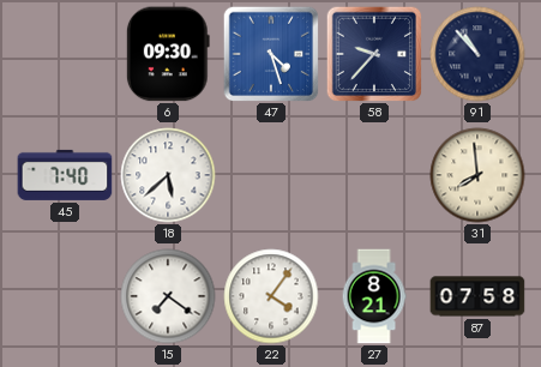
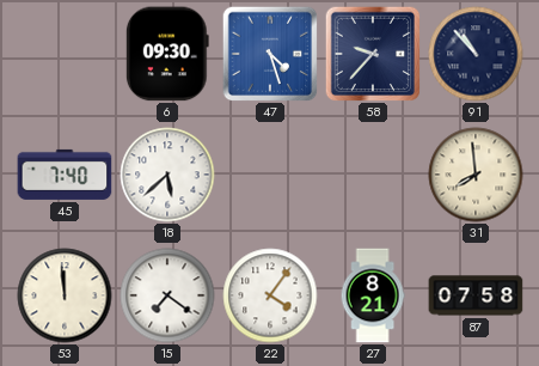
53: none -> 11:59 (65, 295)
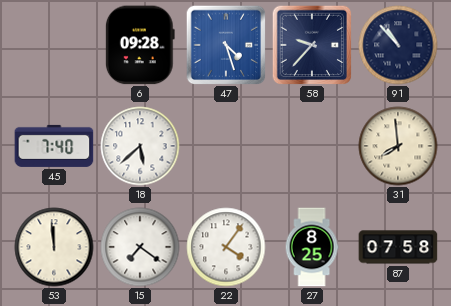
6: 09:30 -> 09:28 (140, 45)
27: 8:21 -> 8:25 (312, 247)
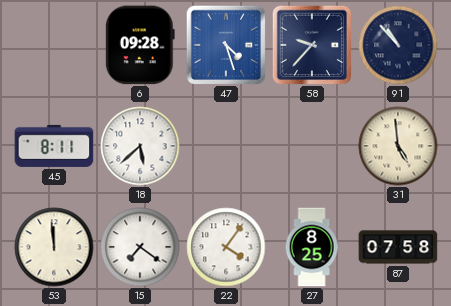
45: 7:40 -> 8:11 (54, 146)
31: 7:59 -> 4:59 (398, 146)
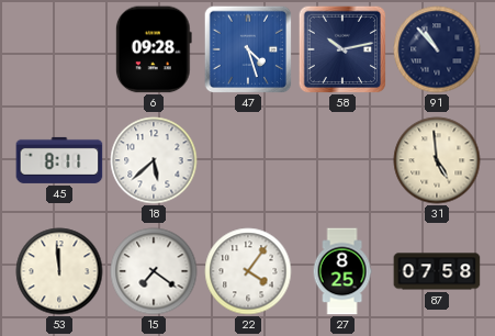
58: 9:37 -> 10:13 (342, 49)
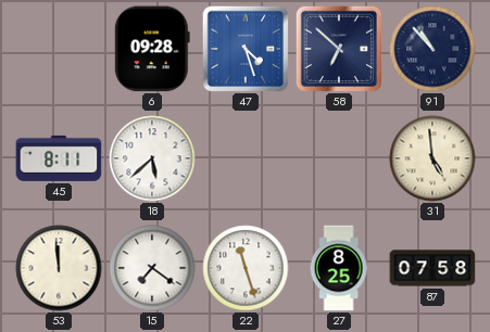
58: 10:13 -> 6:52 (339, 49)
22: 4:06 -> 11:27 (246, 268)
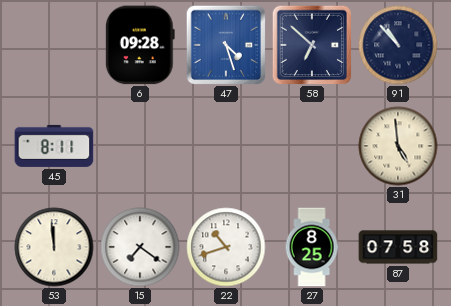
18: 5:38 -> none (152, 158)
22: 11:27 -> 10:42 (226, 247)
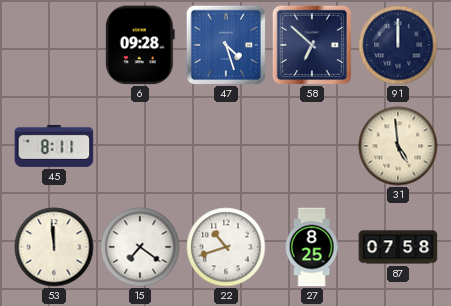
91: 10:53 -> 12:00 (398, 45)
